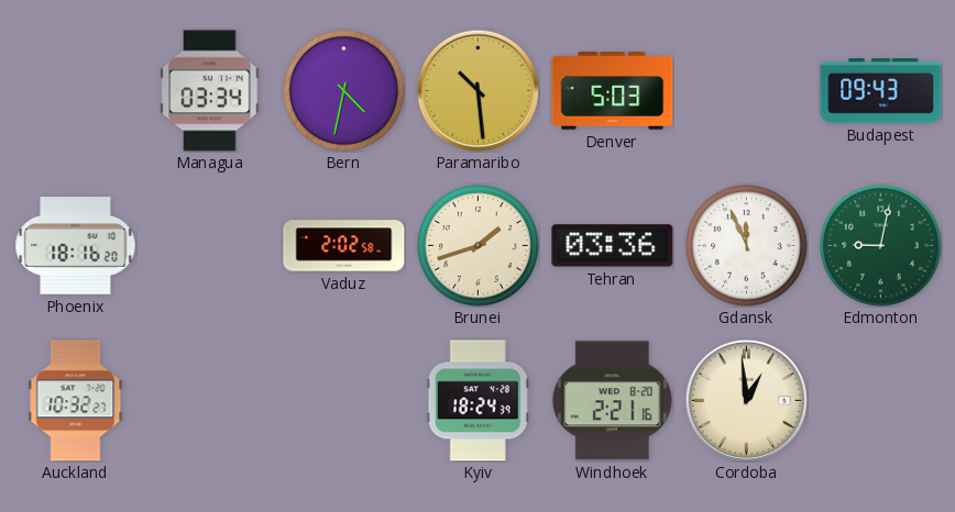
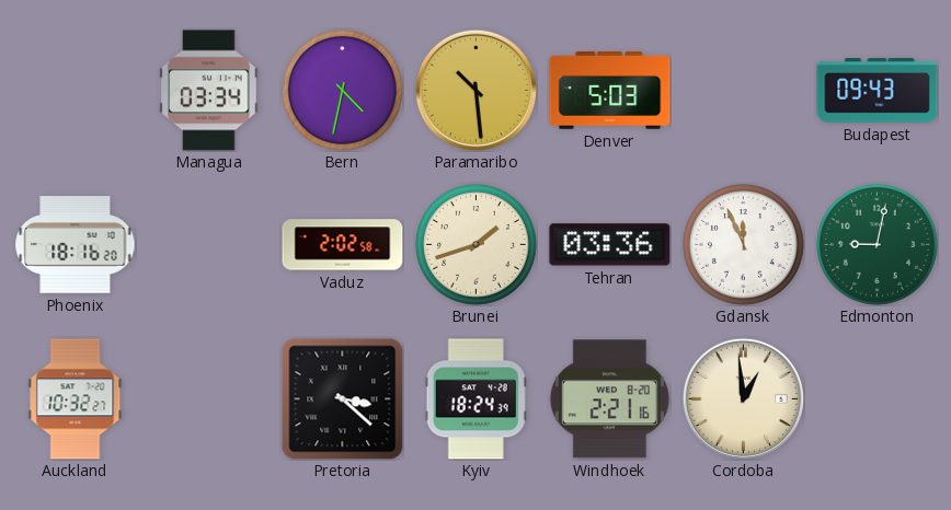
Pretoria: none -> 3:22 (342, 398)
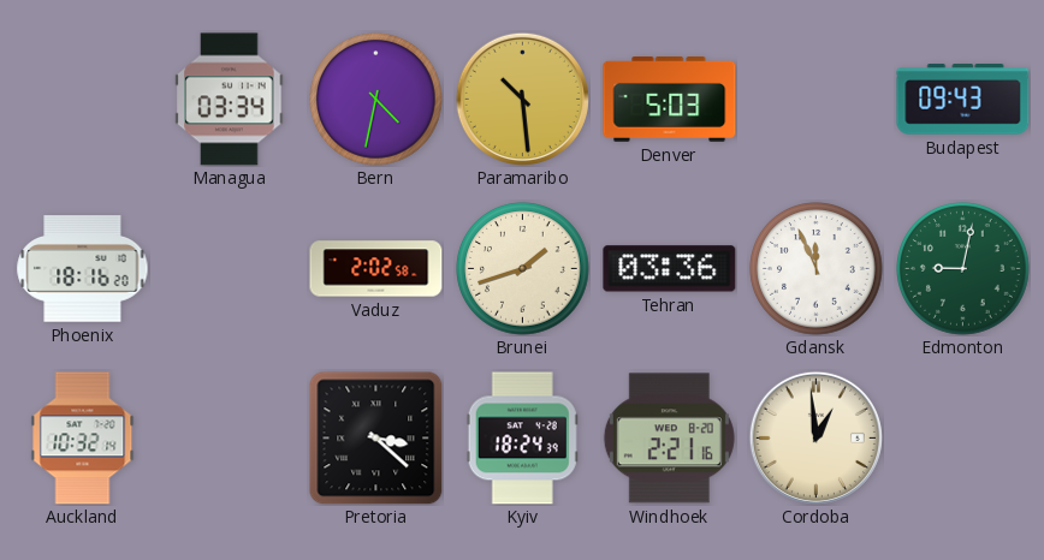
Auckland: 10:32:27 -> 10:32:14 (83, 439)
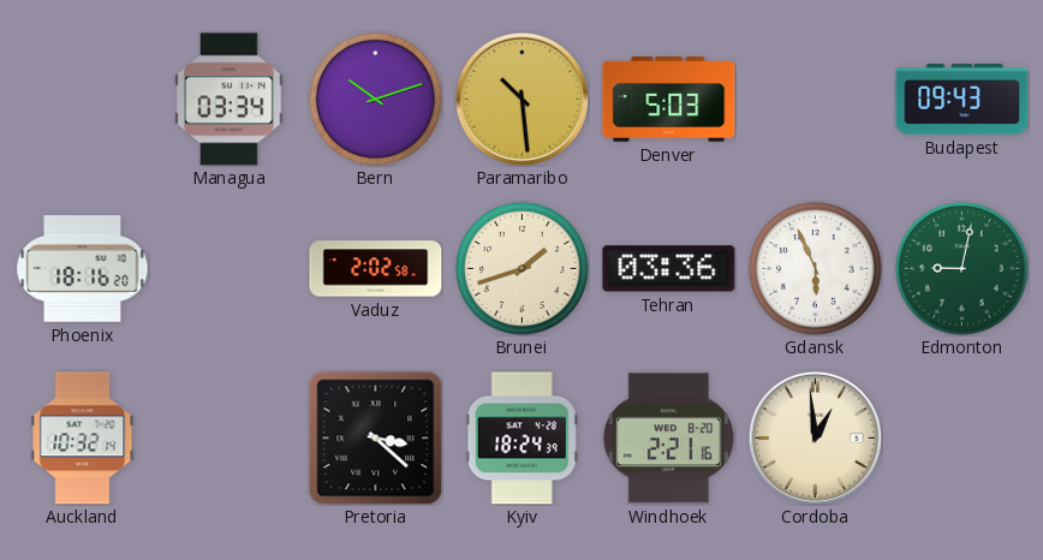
Bern: 4:32 -> 10:12 (376, 100)
Gdansk: 11:56 -> 5:56 (816, 269)
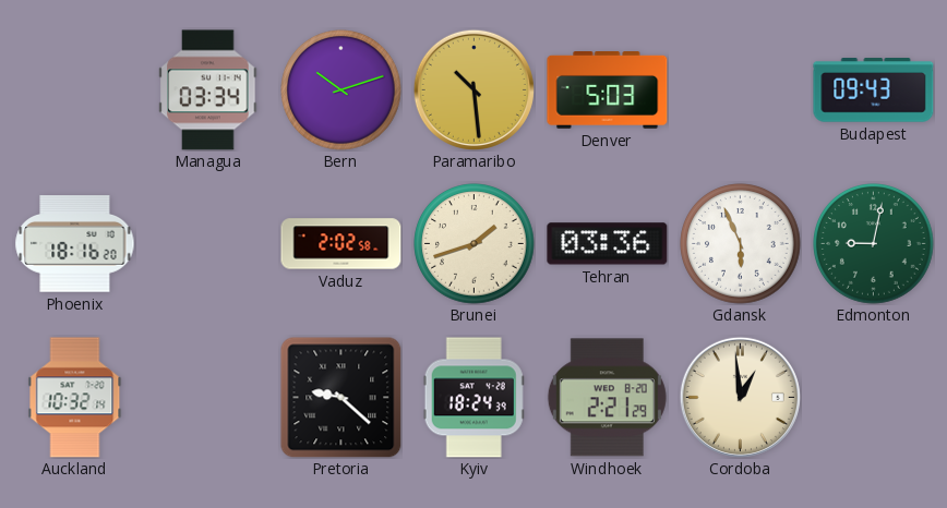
Pretoria: 3:22 -> 9:22 (340, 397)
Windhoek: 2:21:16 -> 2:21:29 (607, 398)
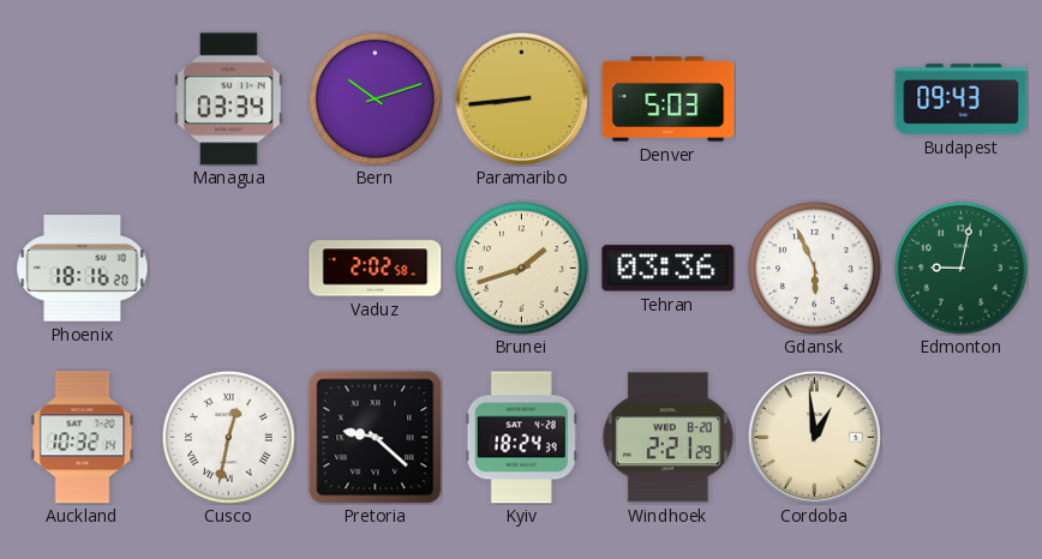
Paramaribo: 10:29 -> 8:44 (521, 98)
Cusco: none -> 12:32 (229, 438)
